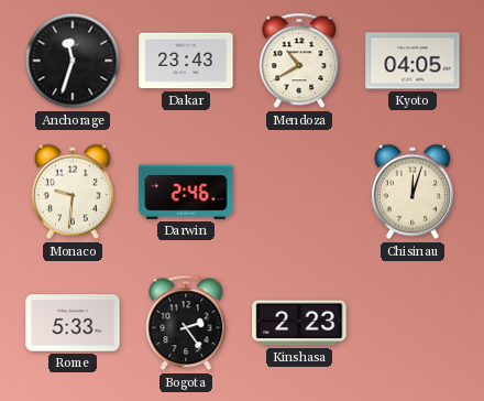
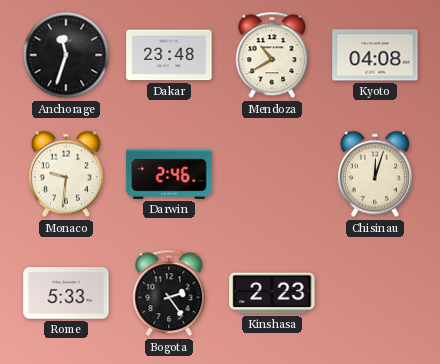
Dakar: 23:43 -> 23:48 (169, 55)
Kyoto: 04:05 -> 04:08 (375, 55)
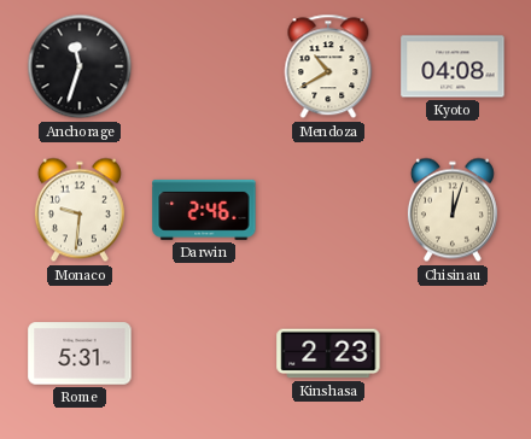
Dakar: 23:48 -> none (169, 55)
Rome: 5:33 -> 5:31 (80, 353)
Bogota: 2:24 -> none (169, 293)
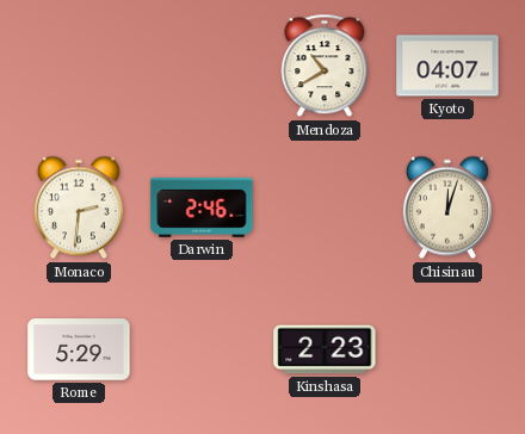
Anchorage: 11:33 -> none (80, 66)
Kyoto: 04:08 -> 04:07 (447, 66)
Monaco: 9:31 -> 2:31 (79, 207)
Rome: 5:31 -> 5:29 (79, 349)
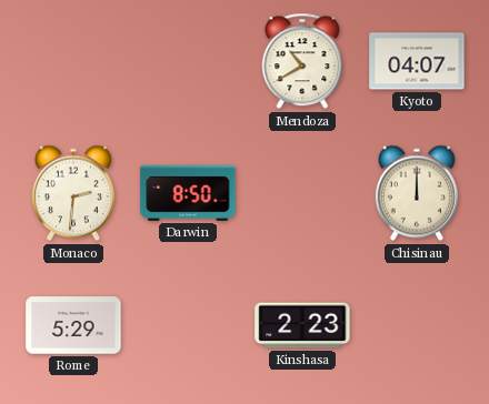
Darwin: 2:46 -> 8:50 (188, 193)
Chisinau: 12:03 -> 12:00 (417, 193)
